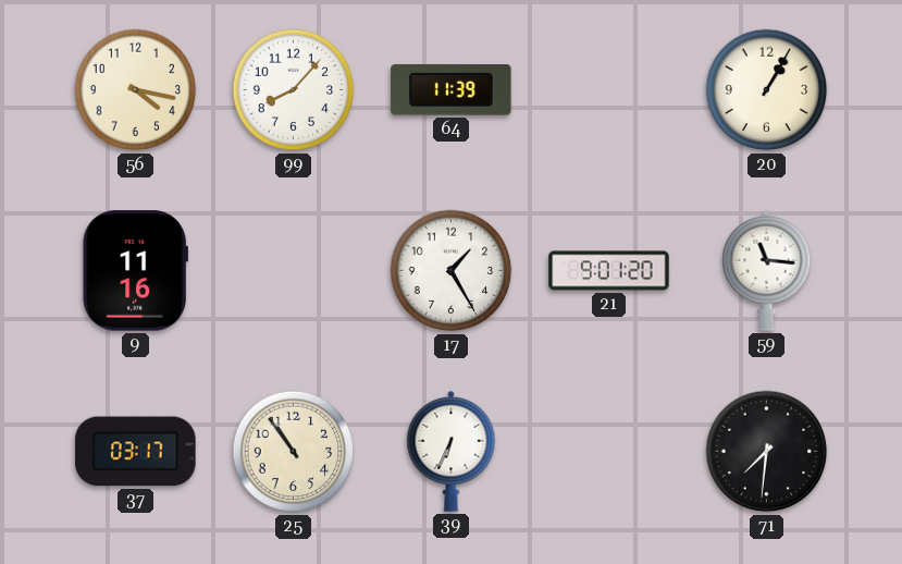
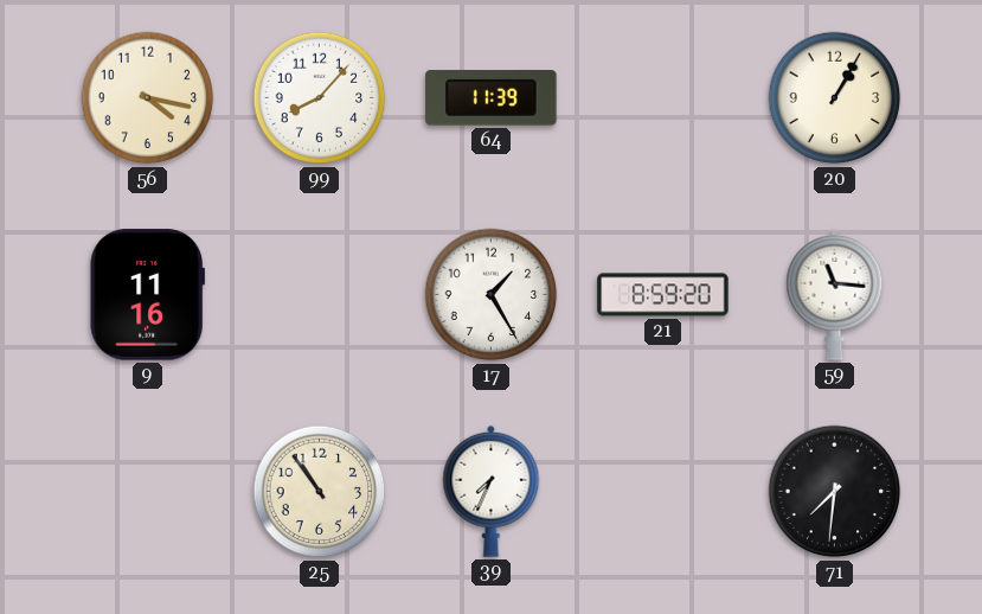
21: 9:01 -> 8:59 (663, 295)
37: 03:17 -> none (136, 452)
39: 6:34 -> 7:34 (492, 491)
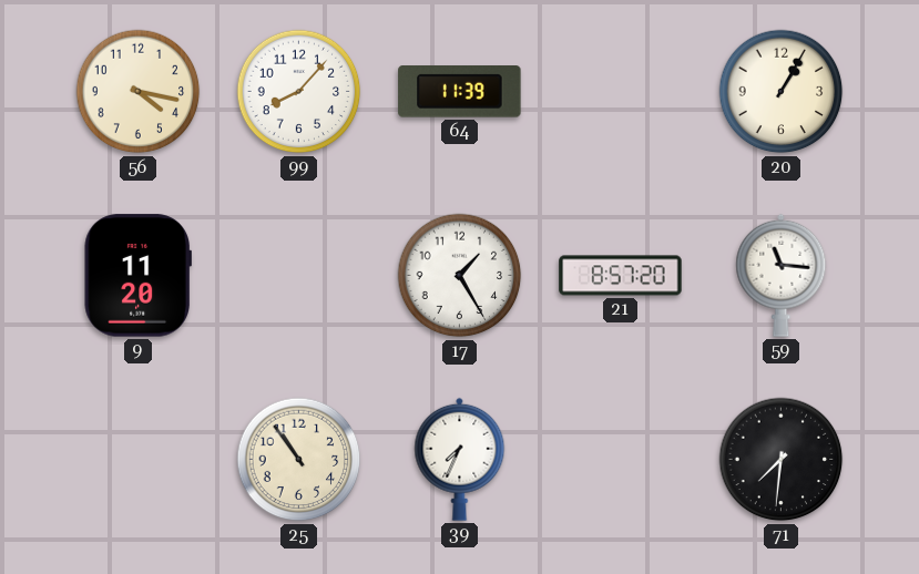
9: 11:16 -> 11:20 (137, 276)
21: 8:59 -> 8:57 (621, 276)
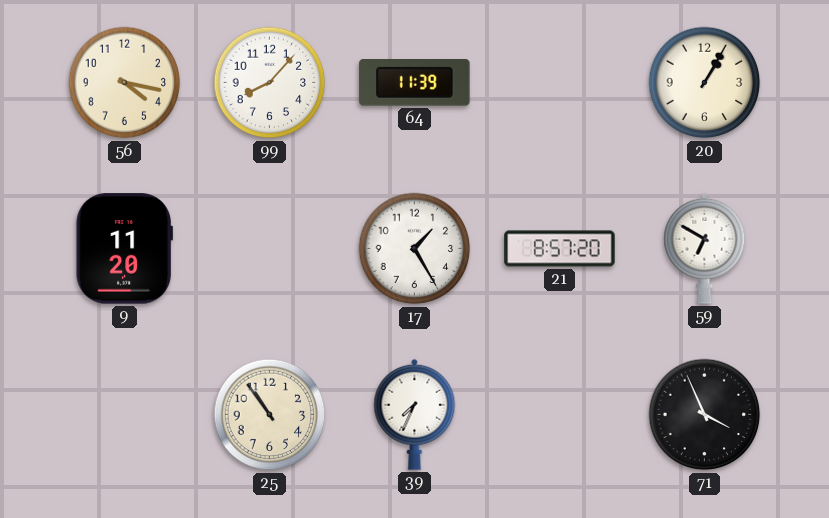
59: 11:16 -> 6:50 (705, 248)
71: 7:31 -> 3:56 (705, 415)
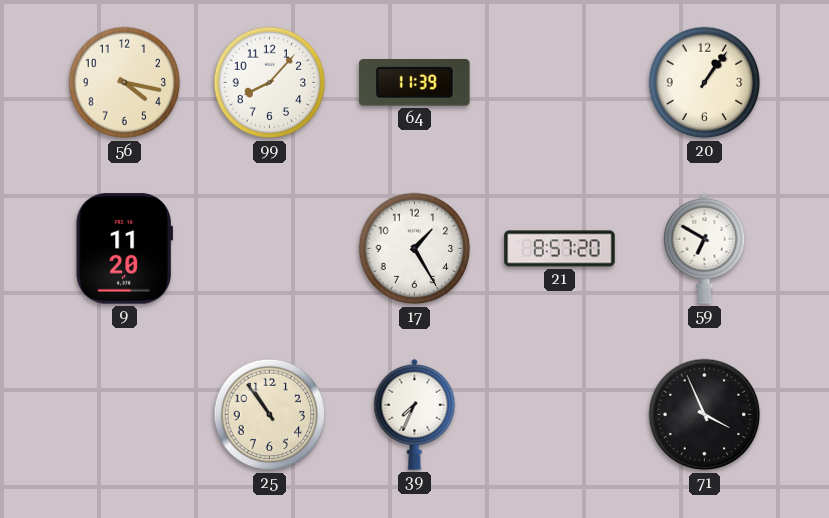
20: 1:05 -> 1:06 (705, 83)
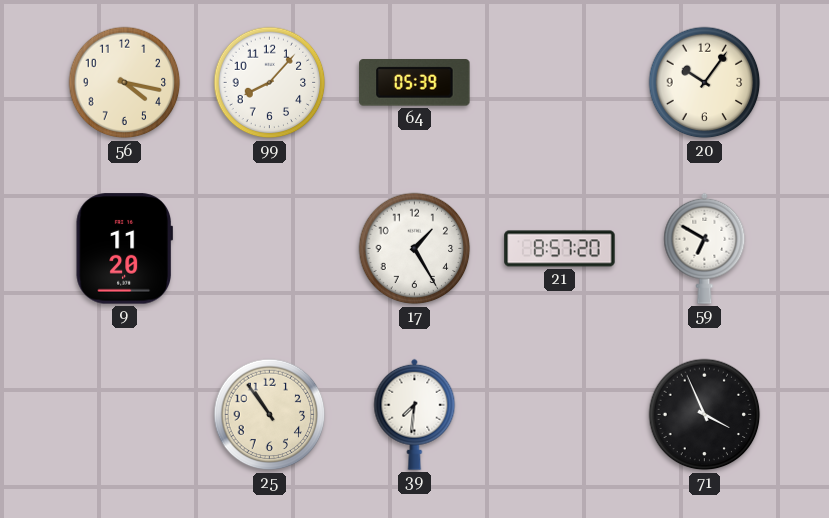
64: 11:39 -> 05:39 (415, 83)
20: 1:06 -> 10:06 (705, 83)
39: 7:34 -> 7:31 (415, 414)
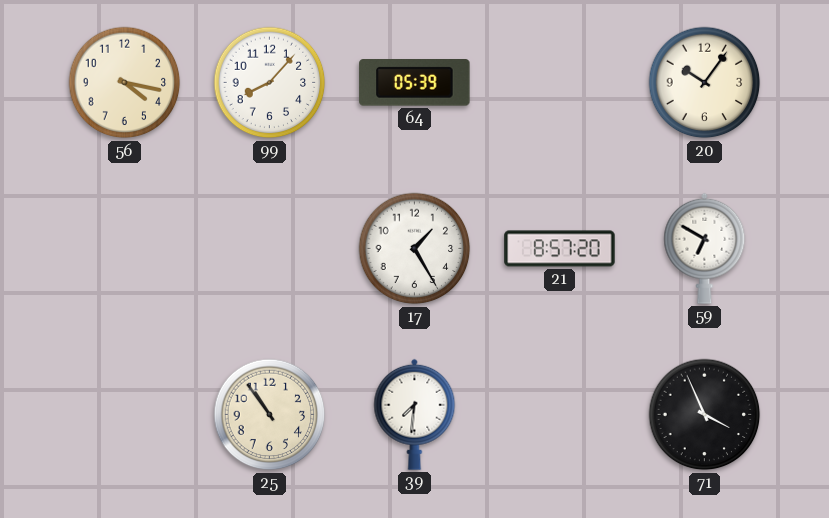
9: 11:20 -> none (124, 249)
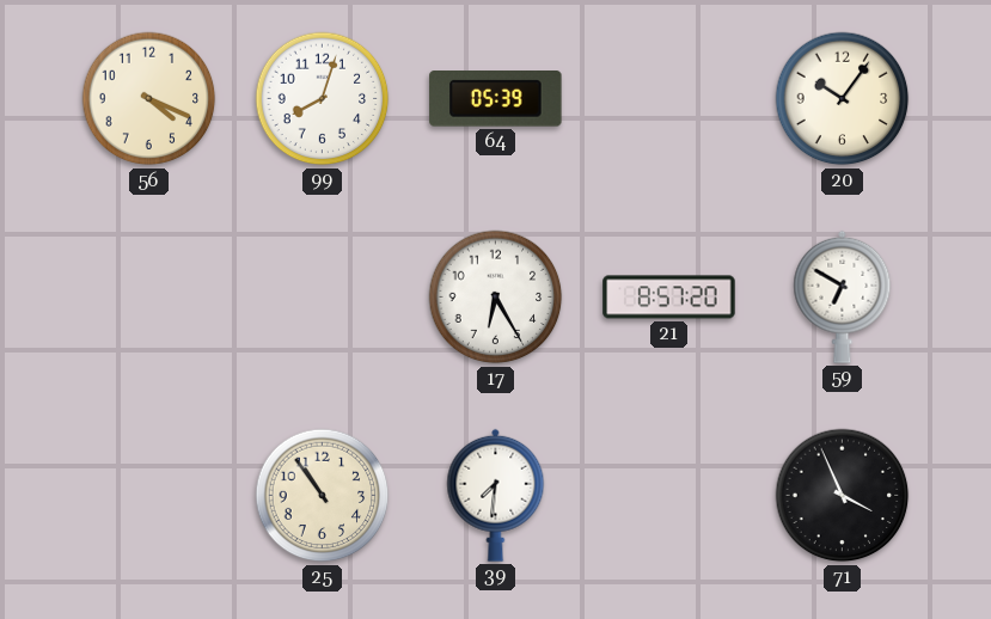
56: 4:17 -> 4:19 (149, 99)
99: 8:07 -> 8:03 (323, 99)
17: 1:25 -> 6:25 (496, 298)
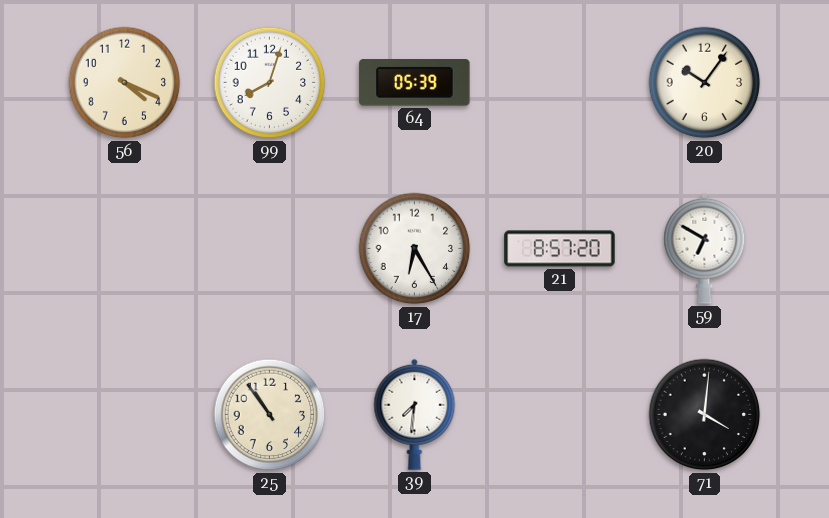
71: 3:56 -> 4:01 (705, 415)
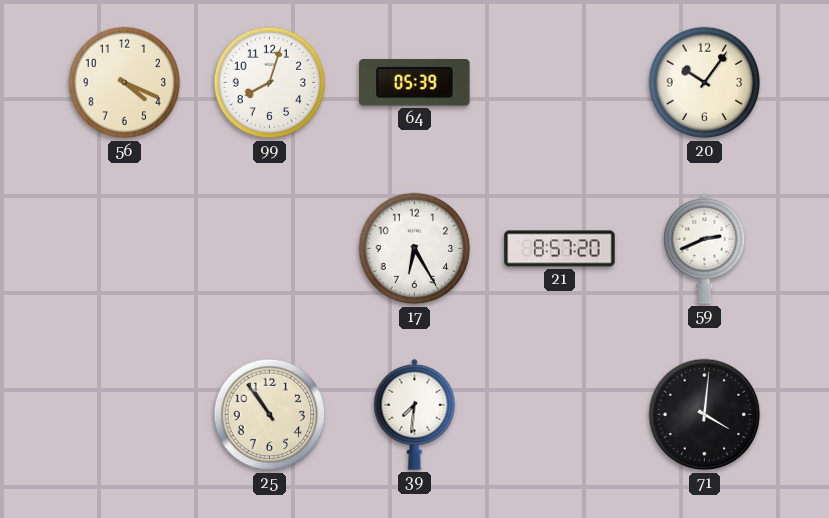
59: 6:50 -> 2:41 (705, 248)
